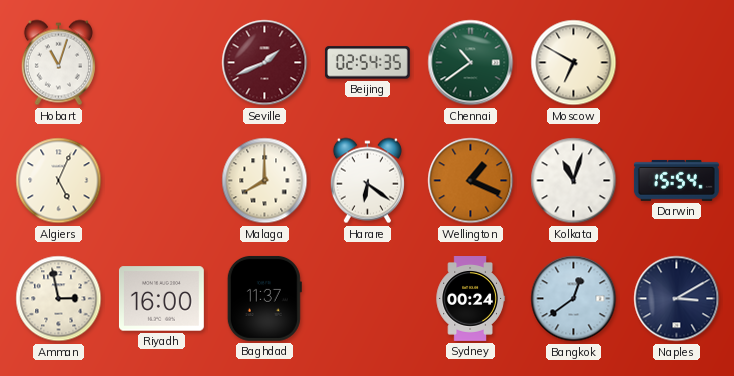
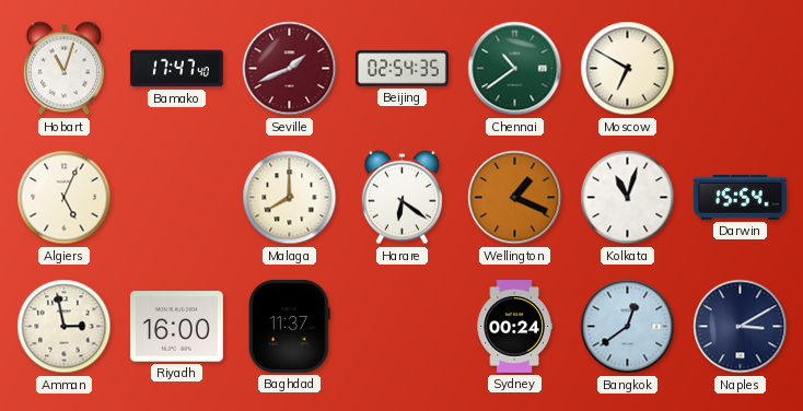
Bamako: none -> 17:47 (176, 69)
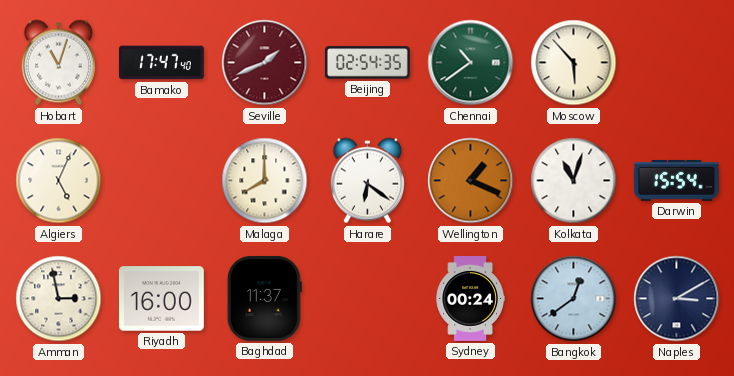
Moscow: 6:50 -> 5:53 (574, 63)
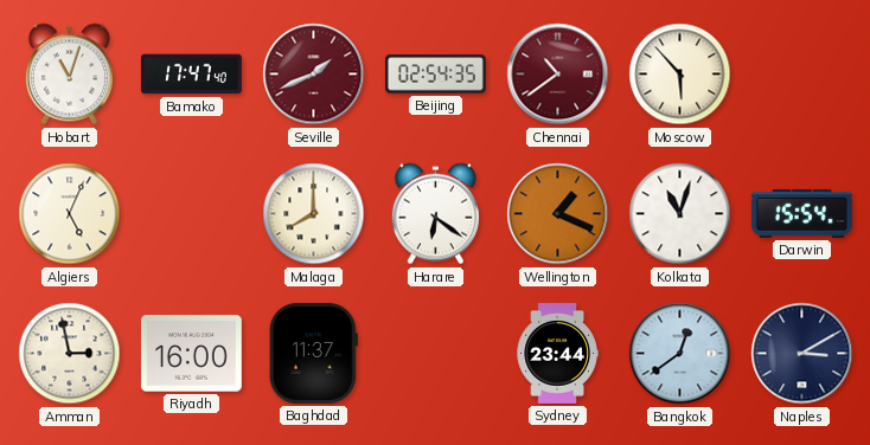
Chennai dial: green -> burgundy (558, 75)
Sydney: 00:24 -> 23:44 (557, 354)
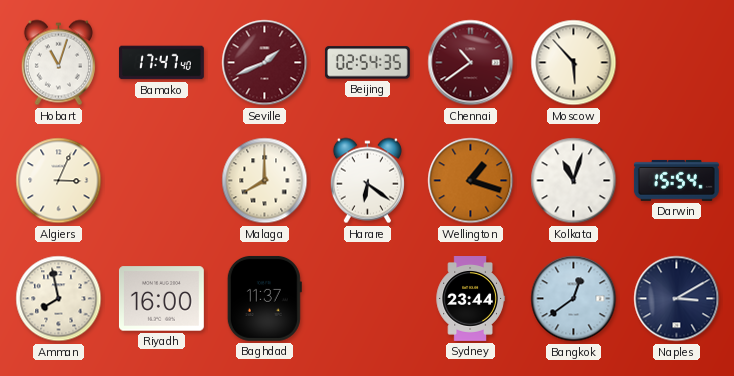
Algiers: 5:04 -> 3:04 (59, 181)
Wellington: 1:19 -> 1:18 (471, 181)
Amman: 2:58 -> 7:58 (59, 299)
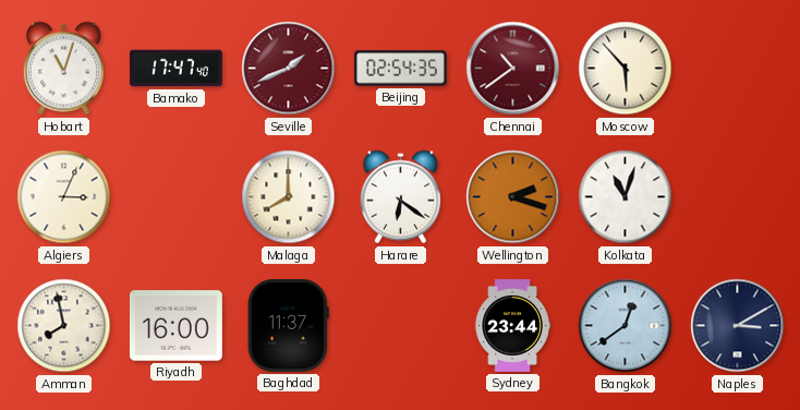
Wellington: 1:18 -> 2:18 (513, 197)
Darwin: 15:54 -> none (676, 180)
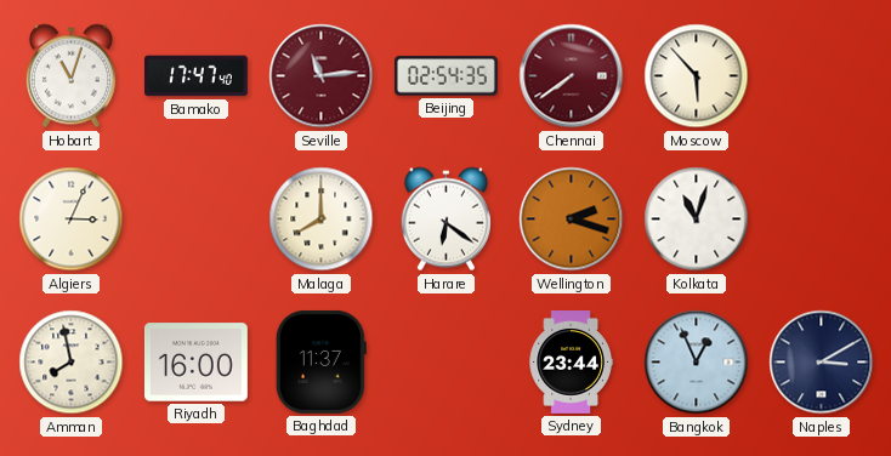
Seville: 1:41 -> 11:14 (322, 76)
Chennai: 10:39 -> 7:39 (572, 76)
Bangkok: 12:39 -> 12:56 (697, 363)
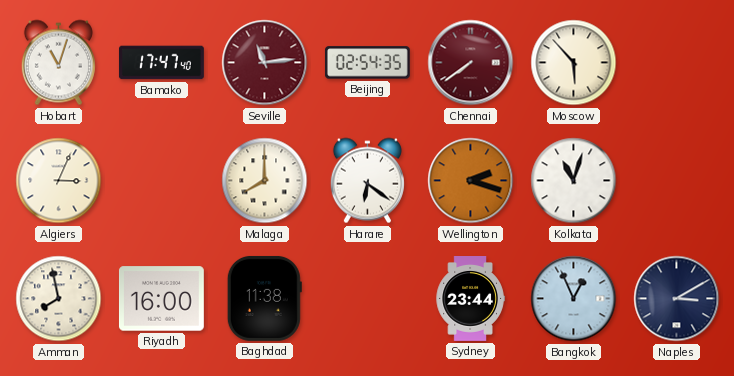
Baghdad: 11:37 -> 11:38 (264, 298)
